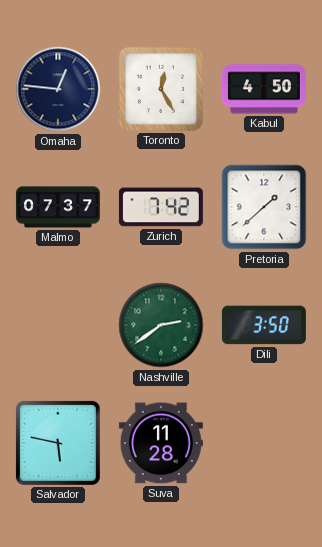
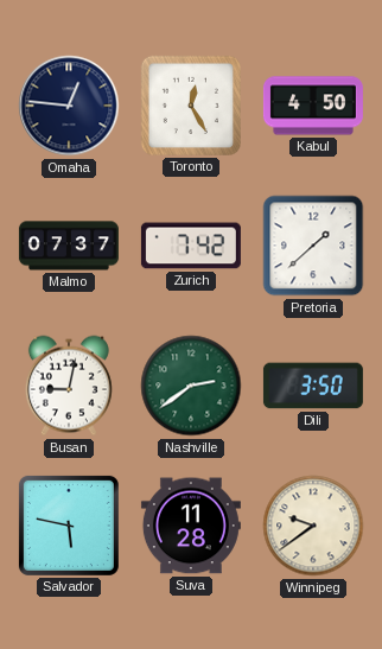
Busan: none -> 9:02 (69, 386)
Winnipeg: none -> 9:39 (313, 526)
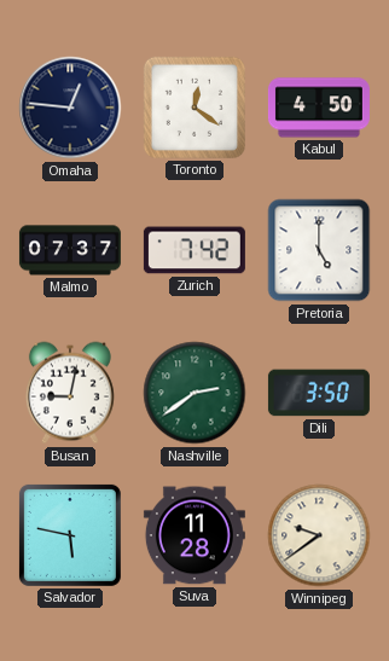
Toronto: 12:25 -> 12:21 (194, 108)
Pretoria: 1:38 -> 5:00 (319, 250)
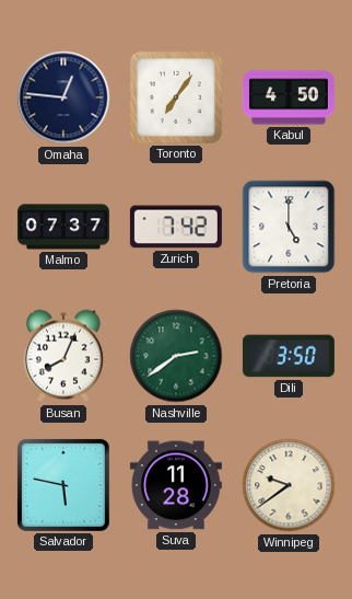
Toronto: 12:21 -> 7:06 (176, 97)
Busan: 9:02 -> 8:04 (63, 356)
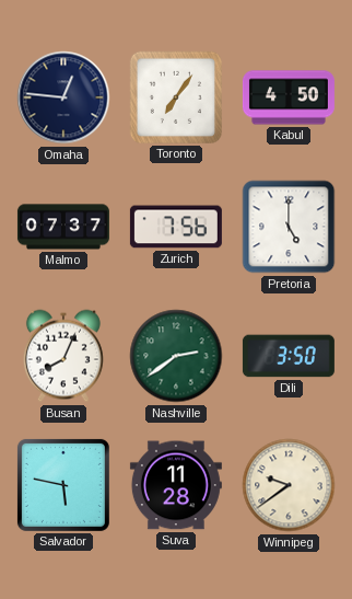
Zurich: 7:42 -> 7:56 (176, 227)
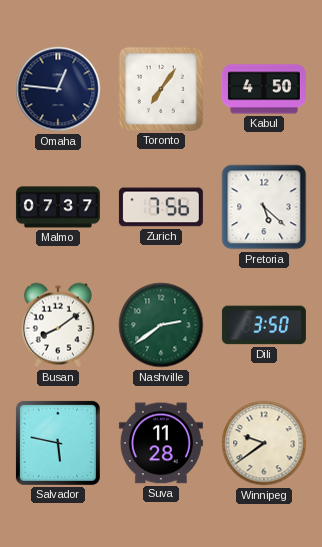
Pretoria: 5:00 -> 5:22 (264, 207)
Busan: 8:04 -> 8:09 (58, 325)
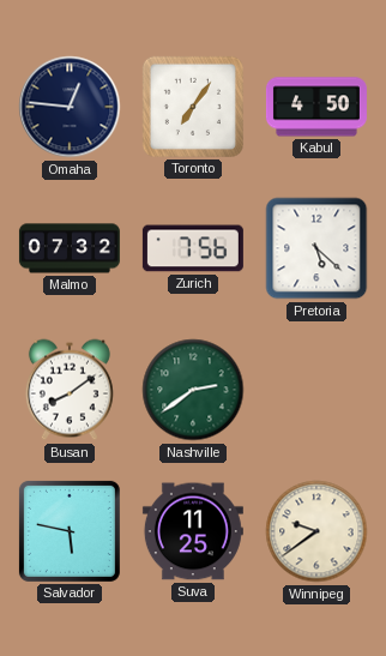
Malmo: 07:37 -> 07:32 (70, 248)
Dili: 3:50 -> none (264, 325)
Suva: 11:28 -> 11:25 (193, 531)
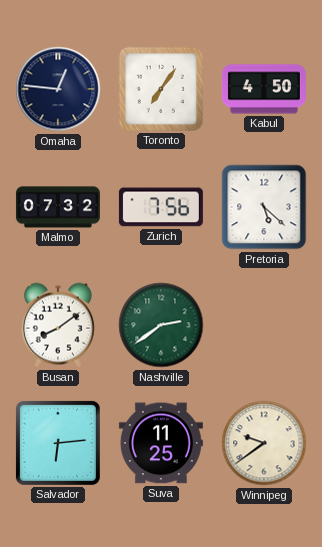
Salvador: 5:47 -> 6:14 (58, 443)
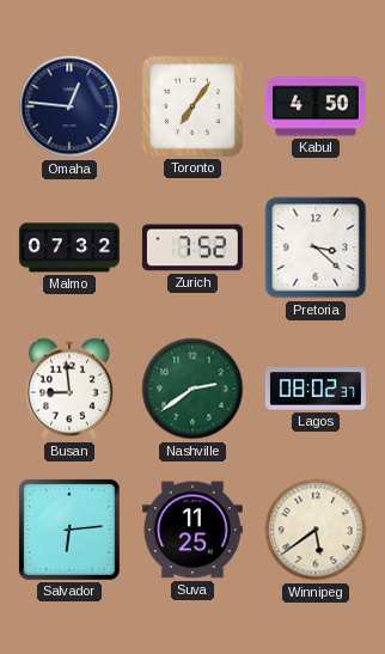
Zurich: 7:56 -> 7:52 (192, 247)
Pretoria: 5:22 -> 3:22 (316, 247)
Busan: 8:09 -> 8:59 (69, 389)
Lagos: none -> 08:02 (316, 389)
Winnipeg: 9:39 -> 5:39 (316, 530)
